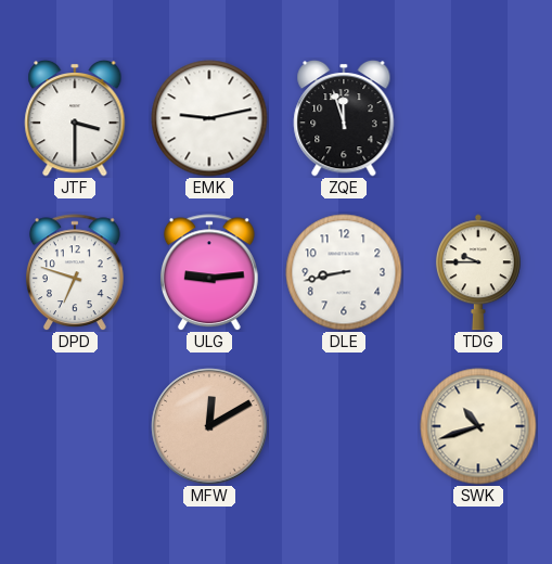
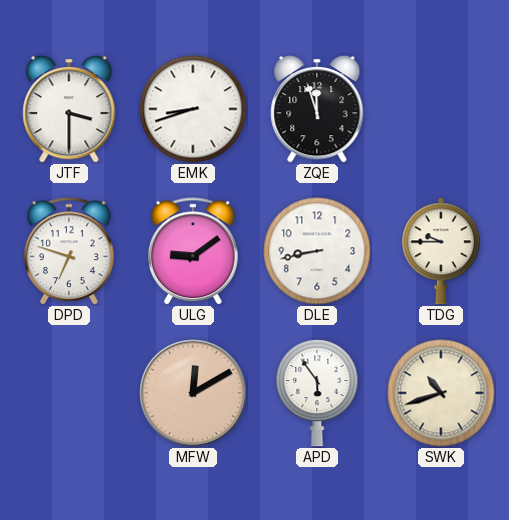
EMK: 9:13 -> 8:42 (193, 109)
ULG: 9:14 -> 9:09 (193, 251)
APD: none -> 5:54 (317, 394)
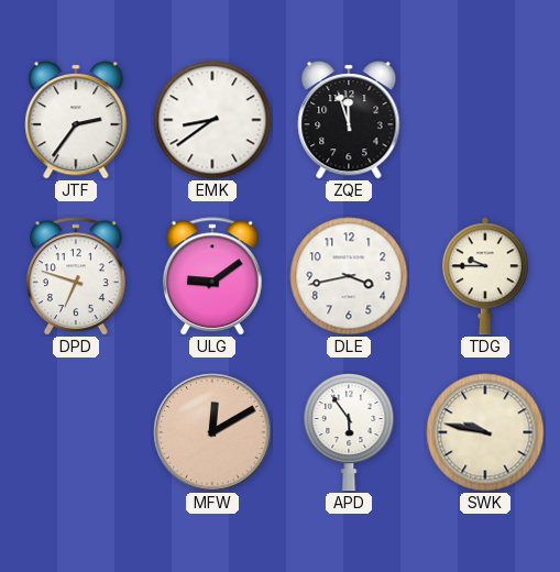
JTF: 3:30 -> 2:36 (76, 120)
EMK: 8:42 -> 8:39 (212, 120)
DLE: 8:43 -> 3:43 (349, 276)
SWK: 10:42 -> 9:47 (485, 432)
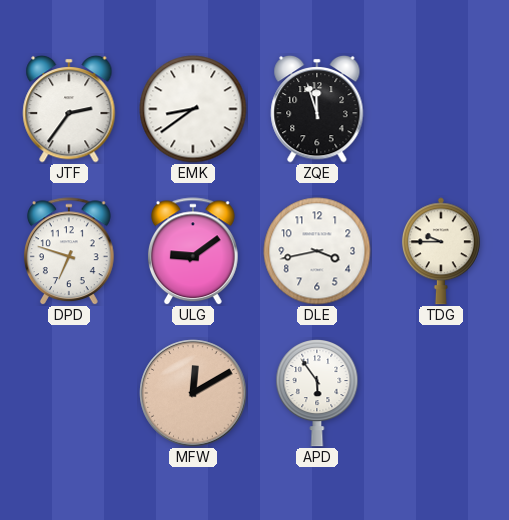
SWK: 9:47 -> none (485, 432)
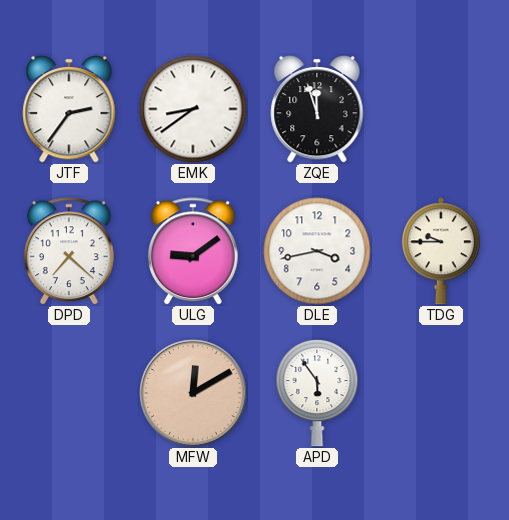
DPD: 6:48 -> 7:22 (69, 251)
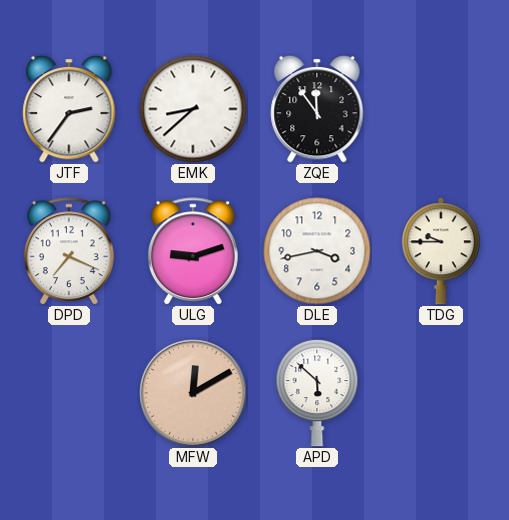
EMK: 8:39 -> 8:38 (193, 109)
ZQE: 11:57 -> 11:54 (317, 109)
DPD: 7:22 -> 7:19 (69, 251)
ULG: 9:09 -> 9:12 (193, 251)
APD: 5:54 -> 5:52 (317, 394)
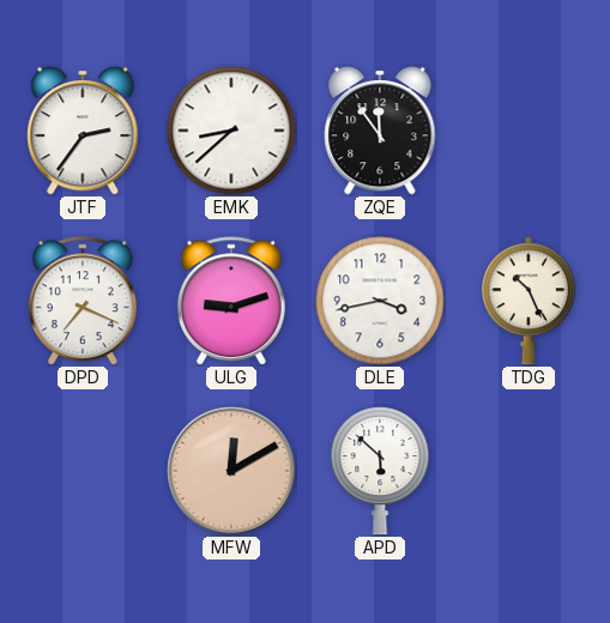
TDG: 9:45 -> 10:26 (529, 301)
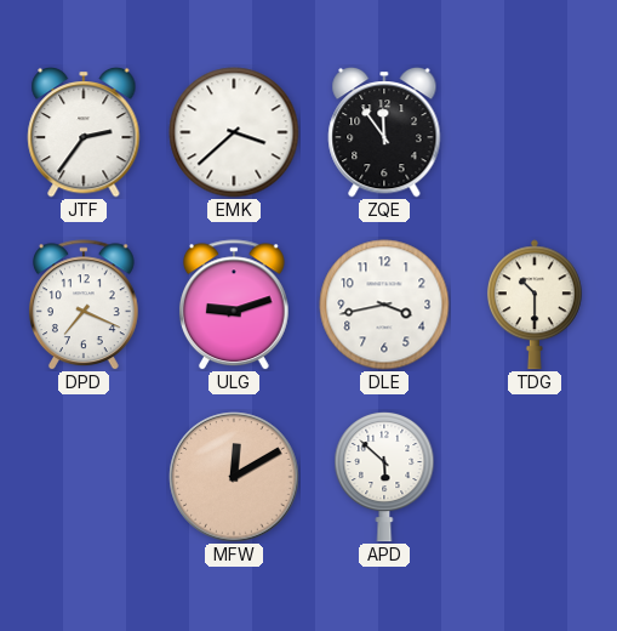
EMK: 8:38 -> 3:38 (234, 132)
TDG: 10:26 -> 10:30 (535, 305)
